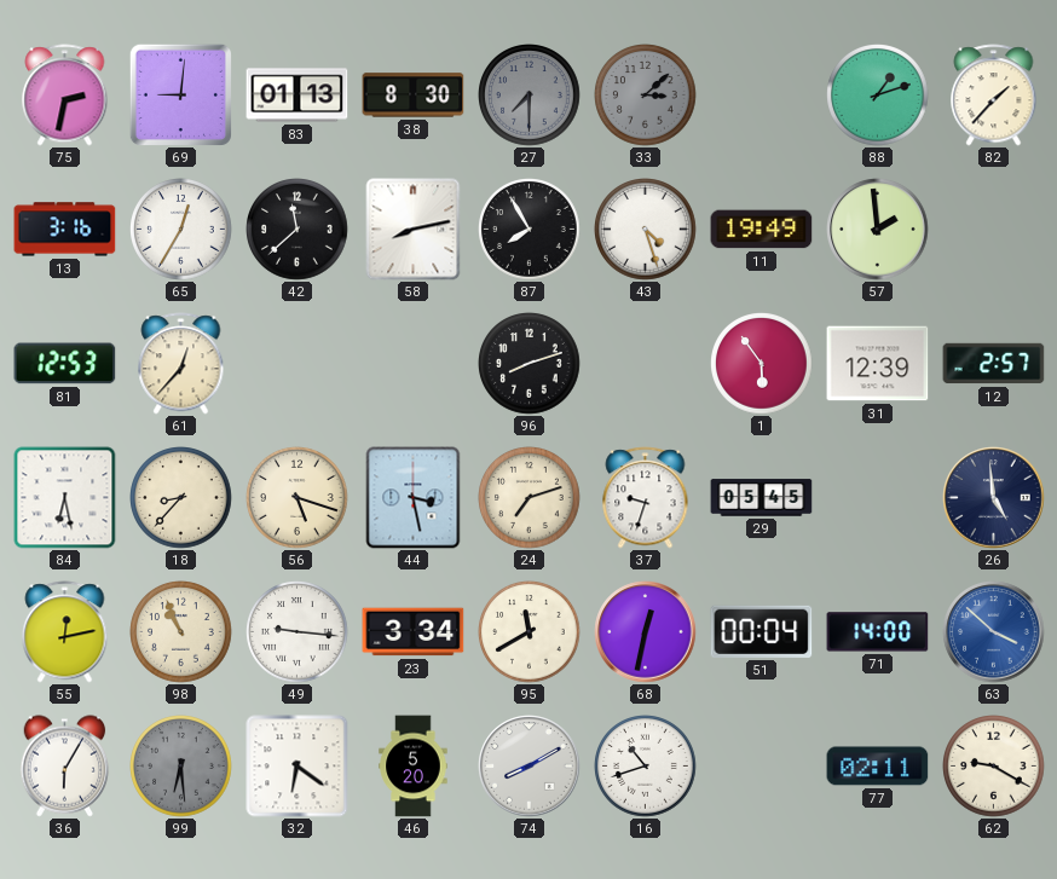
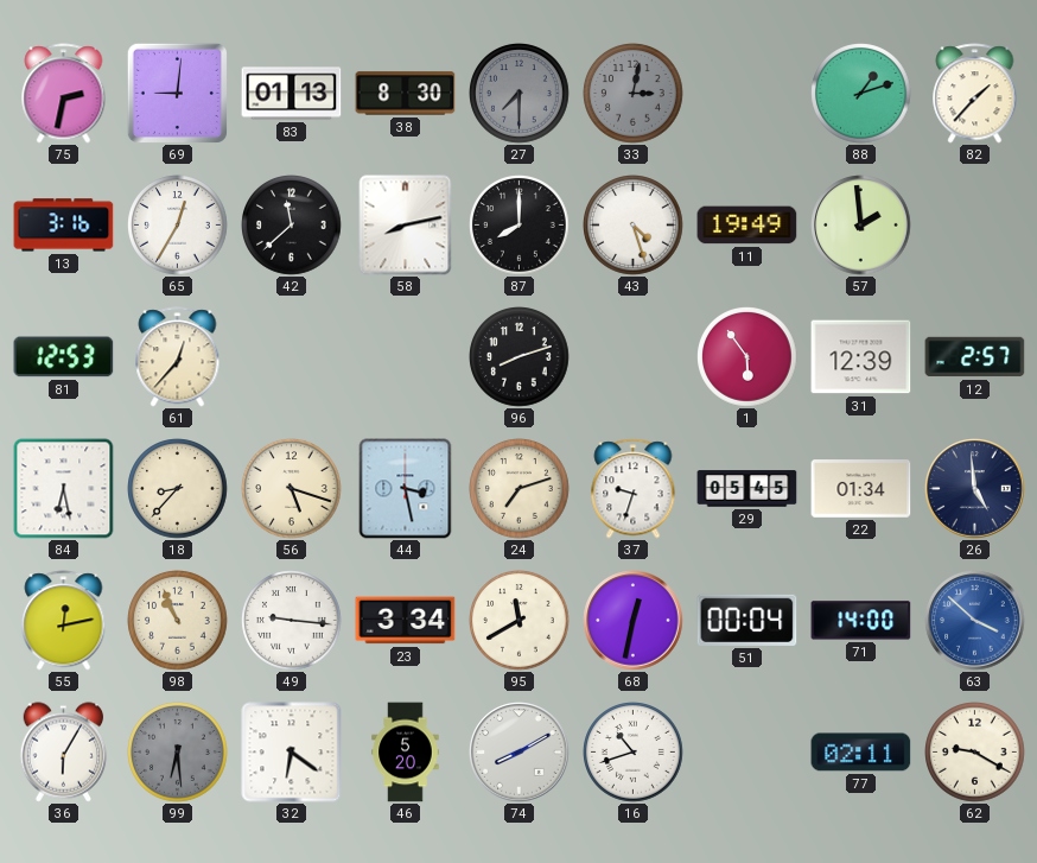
33: 3:08 -> 3:02 (634, 94)
87: 7:55 -> 8:00 (520, 226)
22: none -> 01:34 (861, 489)
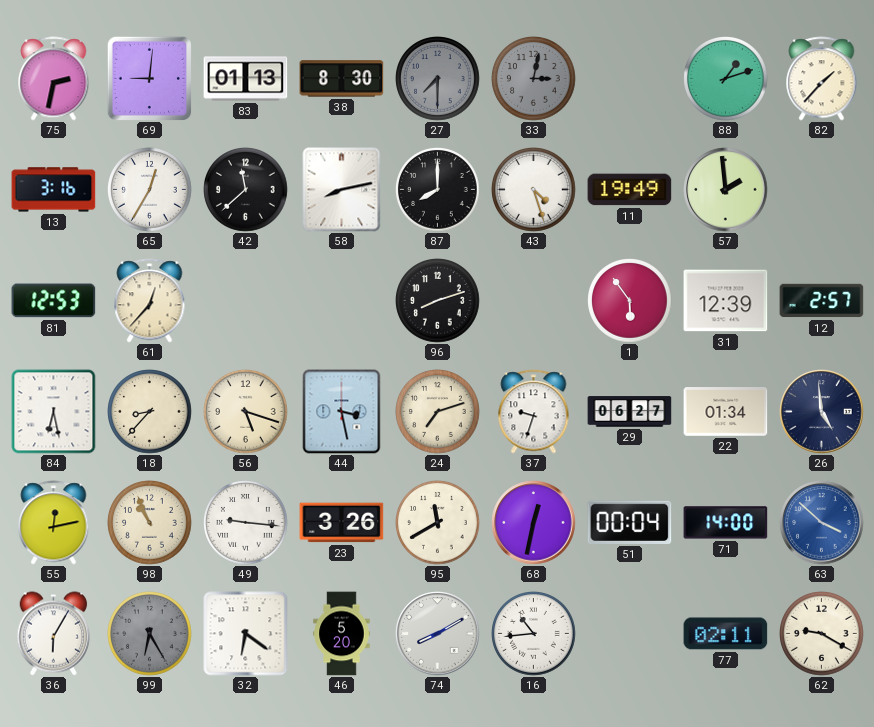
29: 05:45 -> 06:27 (630, 412)
23: 3:34 -> 3:26 (342, 523)
99: 6:29 -> 6:25 (150, 634)
16: 10:42 -> 10:44 (534, 634)
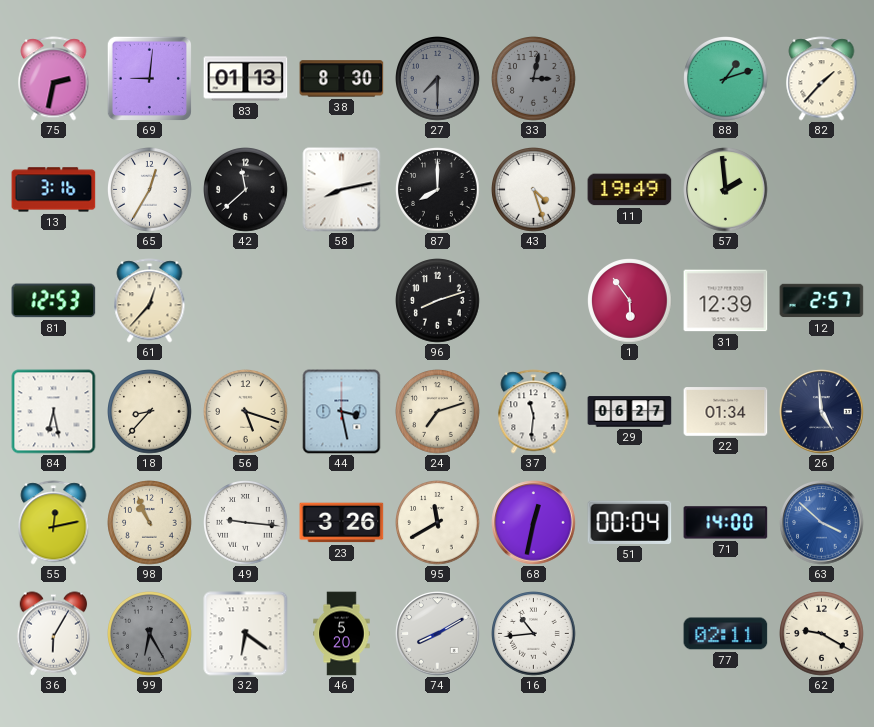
37: 9:33 -> 11:31 (534, 412)
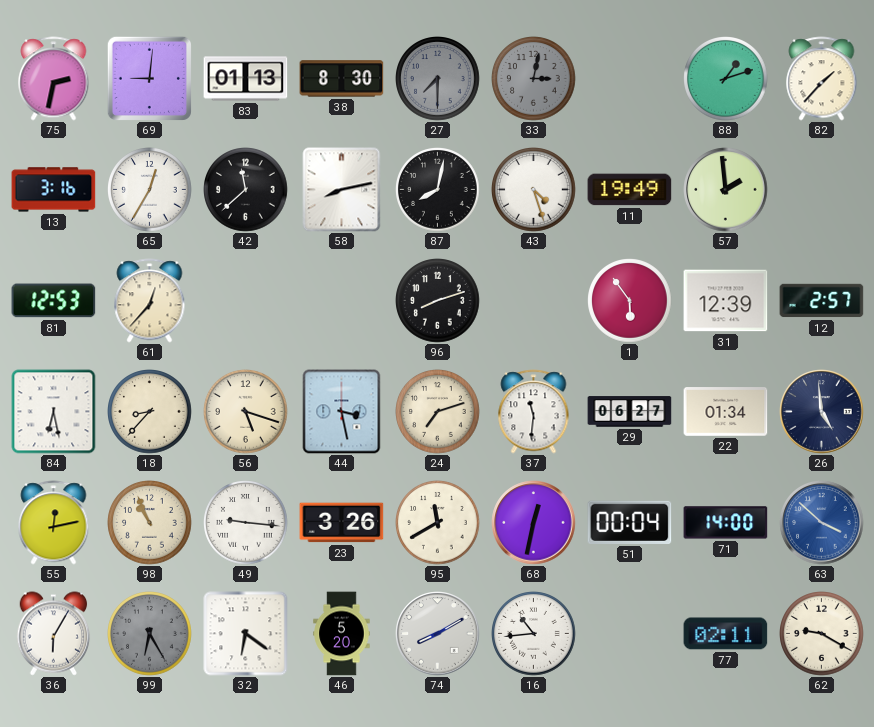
87: 8:00 -> 8:02 (438, 190)
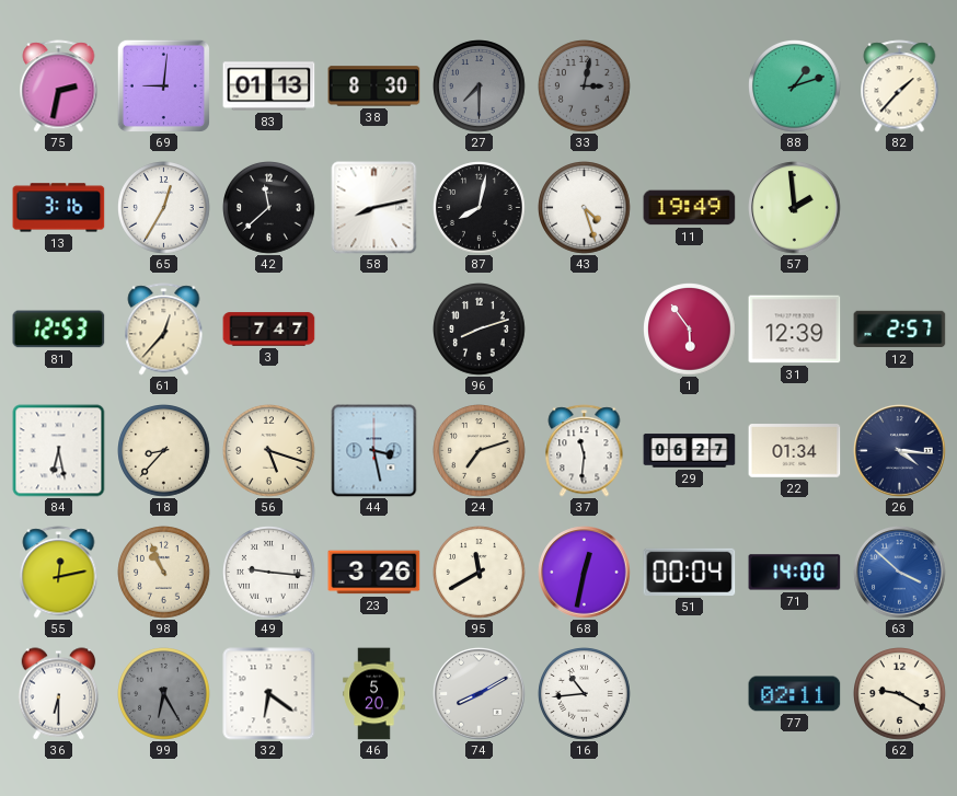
3: none -> 7:47 (269, 330)
26: 4:59 -> 4:16 (900, 451)
36: 6:05 -> 6:30 (59, 694)
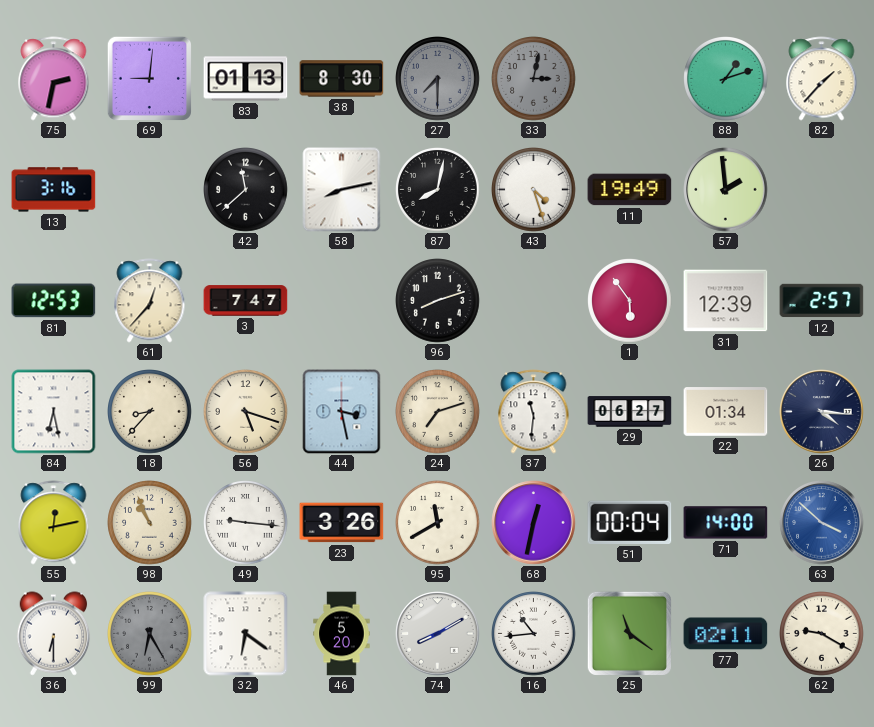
65: 12:35 -> none (164, 208)
25: none -> 11:21 (629, 633)
